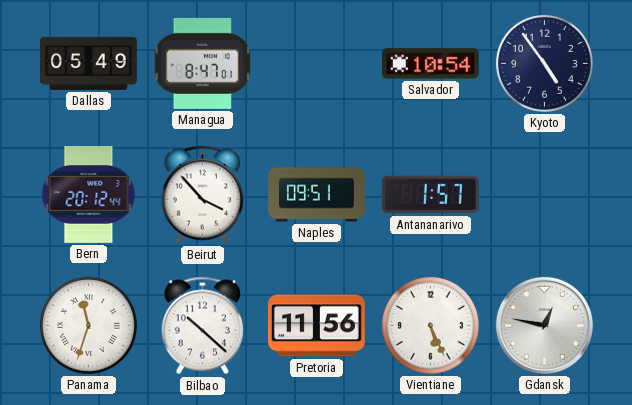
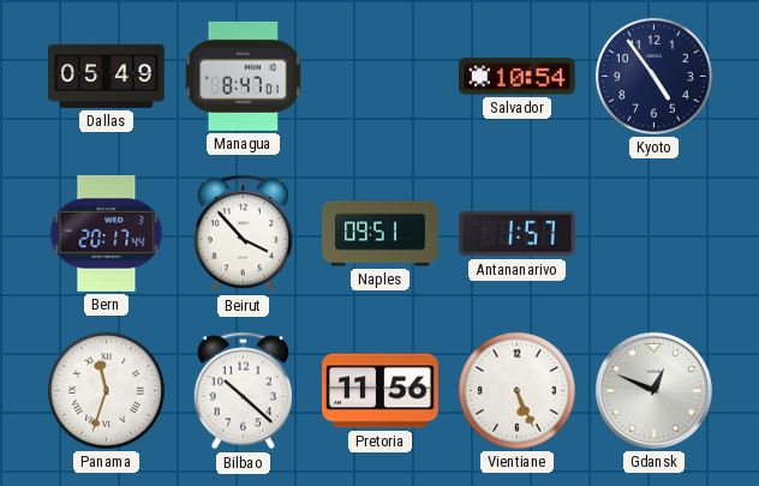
Bern: 20:12 -> 20:17 (107, 234)
Gdansk: 12:47 -> 12:49 (653, 390)
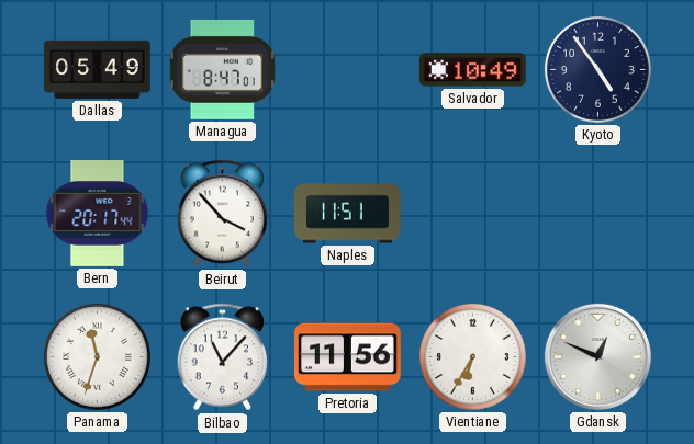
Salvador: 10:54 -> 10:49 (472, 70)
Naples: 09:51 -> 11:51 (348, 214)
Antananarivo: 1:57 -> none (518, 234)
Bilbao: 10:22 -> 11:07 (222, 357)
Vientiane: 5:26 -> 6:35 (472, 356)
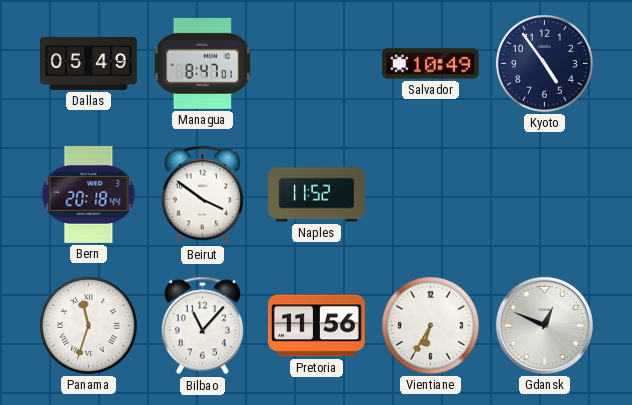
Bern: 20:17 -> 20:18 (89, 195)
Beirut: 3:53 -> 3:51 (202, 195)
Naples: 11:51 -> 11:52 (317, 195)
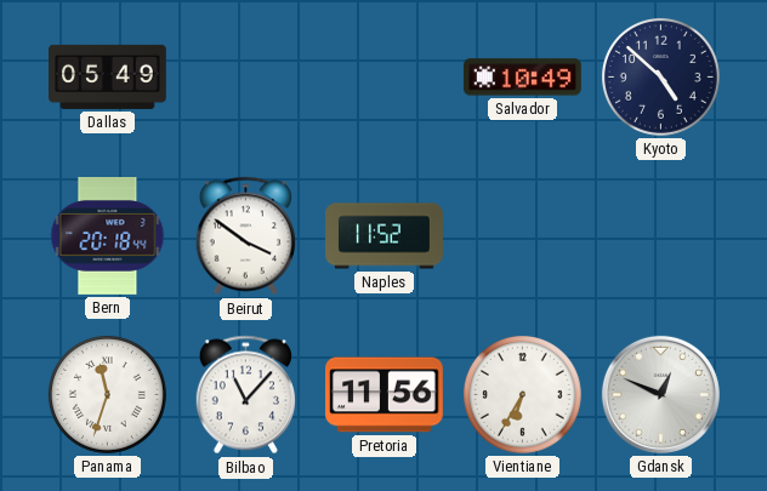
Managua: 8:47 -> none (203, 63)
Kyoto: 4:54 -> 4:52 (660, 76)
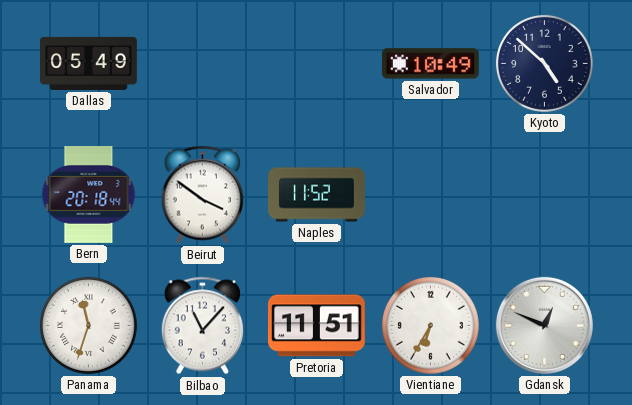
Pretoria: 11:56 -> 11:51 (317, 326)
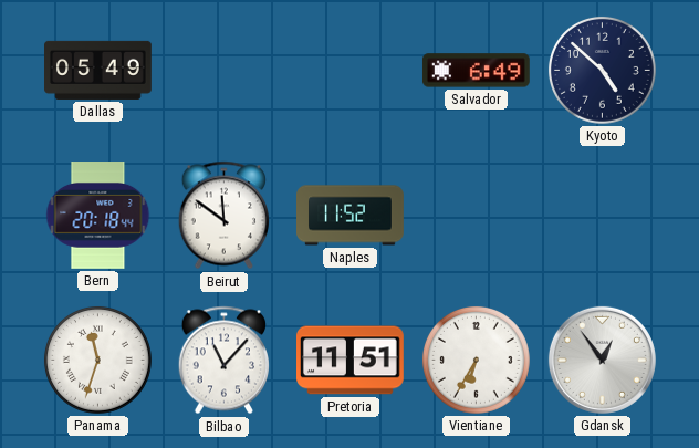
Salvador: 10:49 -> 6:49 (476, 71)
Beirut: 3:51 -> 11:51 (223, 216)
Gdansk: 12:49 -> 12:54 (602, 360)
